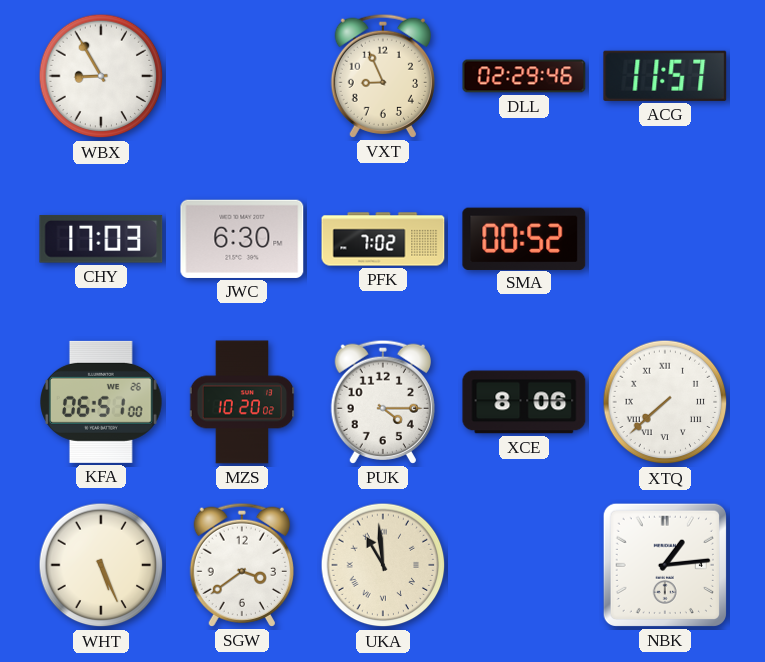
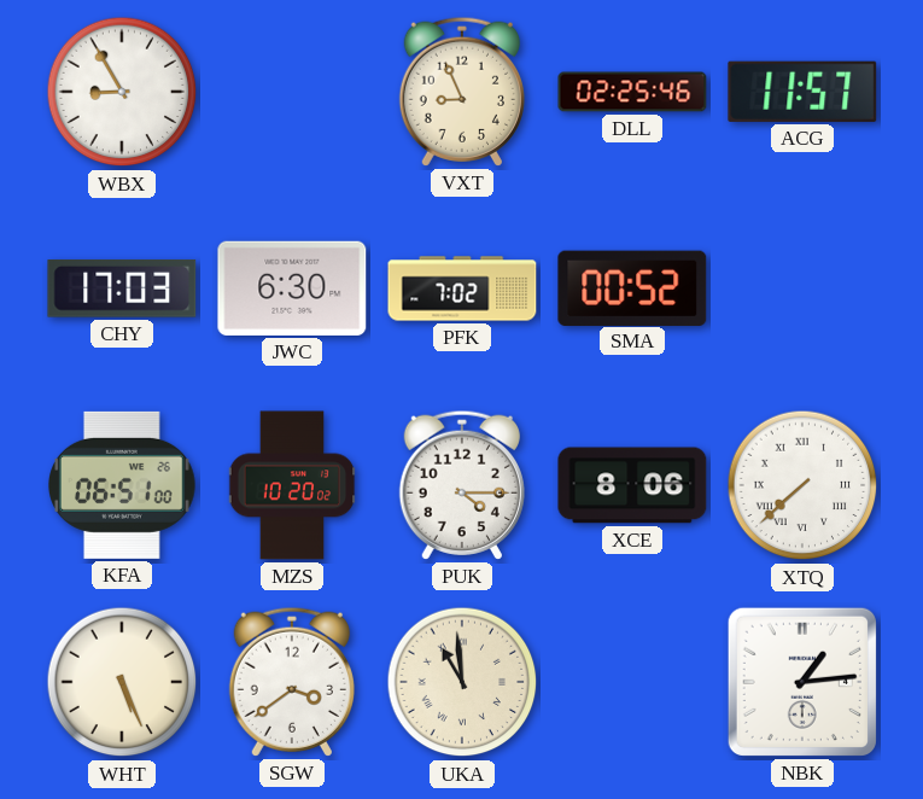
DLL: 02:29 -> 02:25 (632, 92)
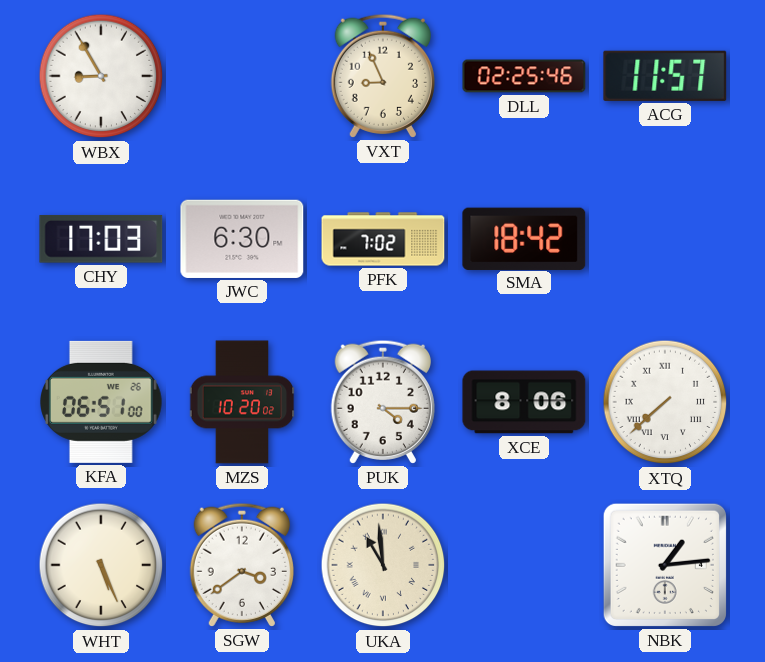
SMA: 00:52 -> 18:42 (524, 238)
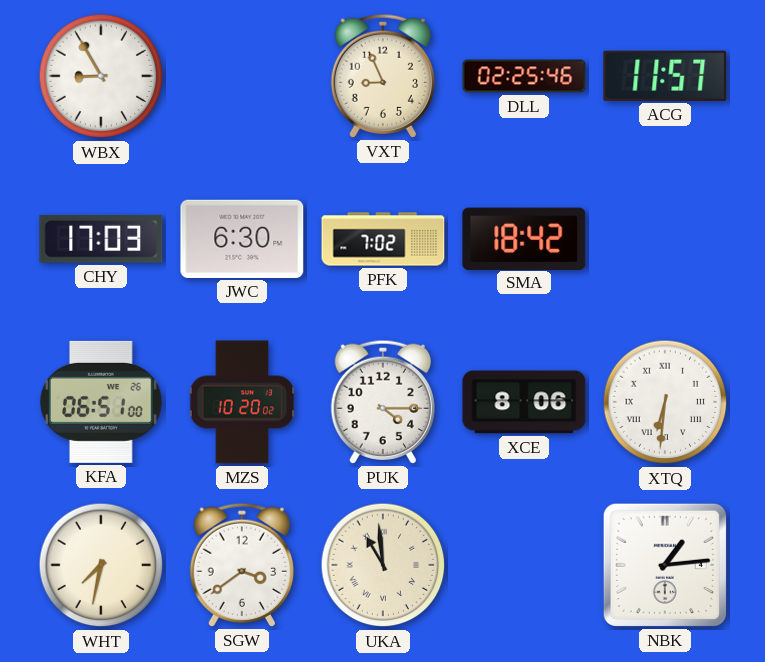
XTQ: 7:38 -> 6:31 (665, 402)
WHT: 5:26 -> 7:32 (101, 565)
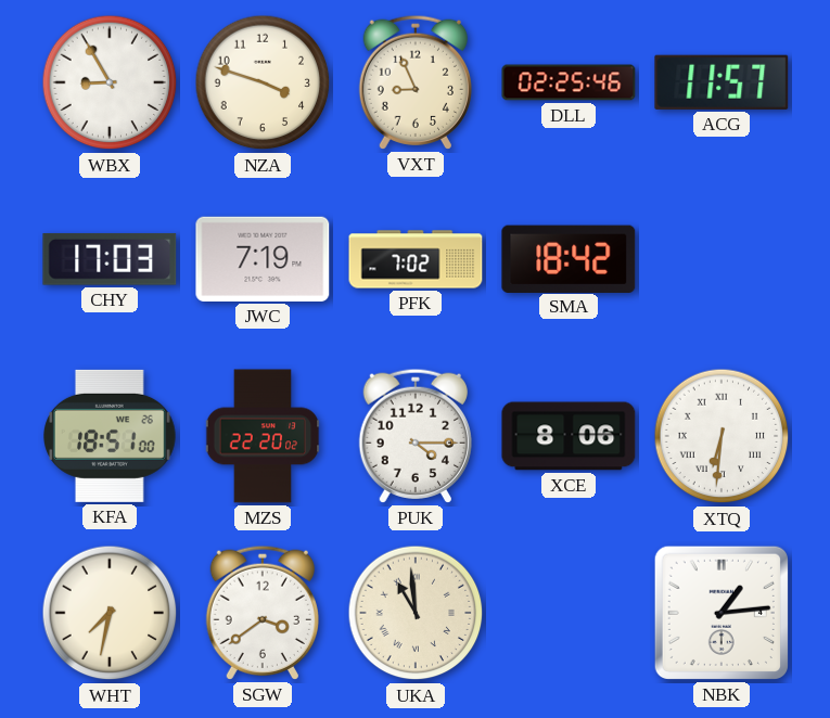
NZA: none -> 3:48 (263, 82)
JWC: 6:30 -> 7:19 (263, 259)
KFA: 06:51 -> 18:51 (111, 436)
MZS: 10:20 -> 22:20 (263, 436)
